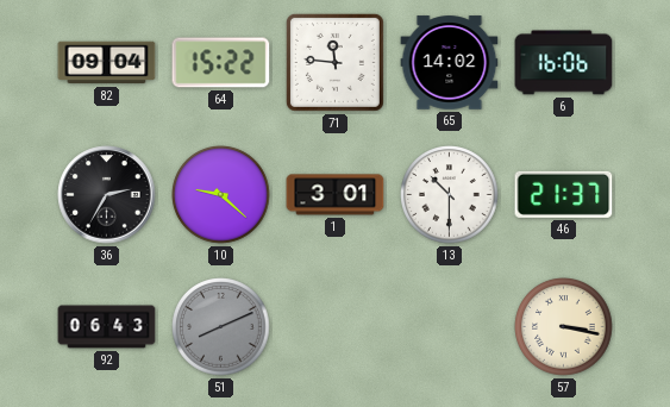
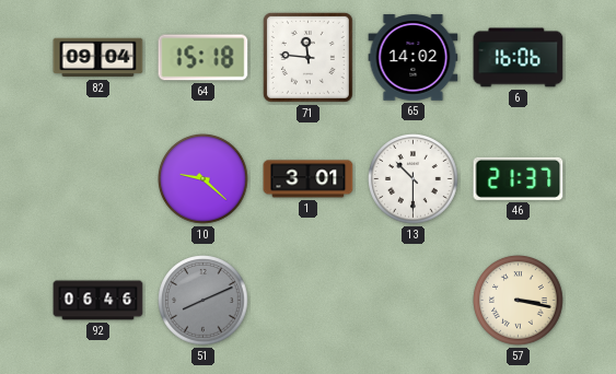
64: 15:22 -> 15:18 (204, 58)
36: 2:35 -> none (107, 195)
92: 06:43 -> 06:46 (98, 301)
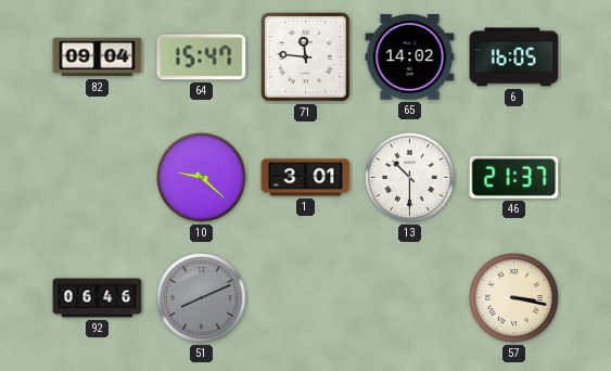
64: 15:18 -> 15:47 (202, 57)
6: 16:06 -> 16:05 (514, 57)
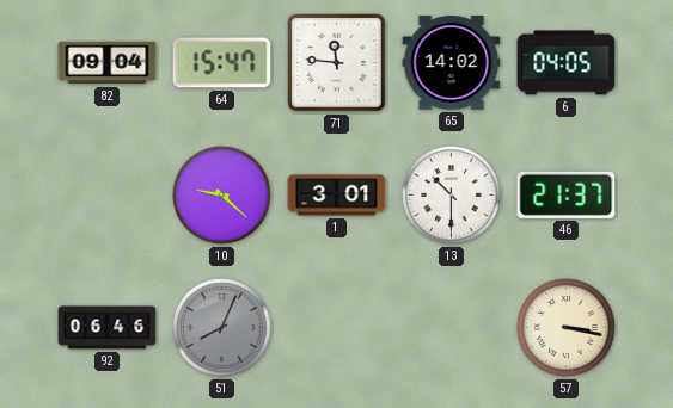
6: 16:05 -> 04:05 (567, 63)
51: 8:11 -> 8:04 (222, 328)
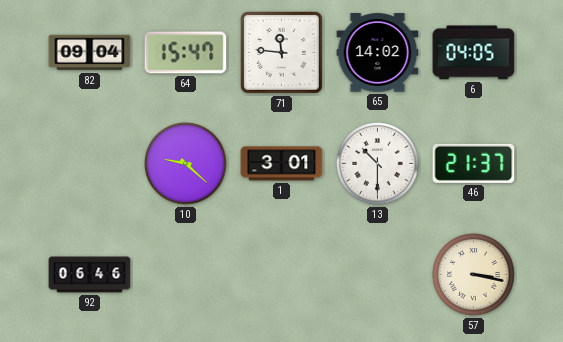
51: 8:04 -> none (222, 328)
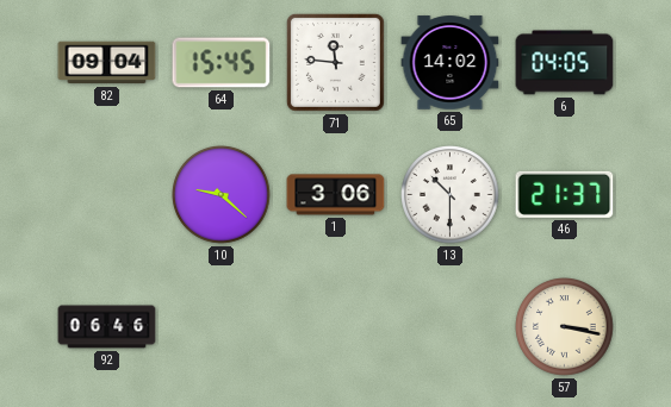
64: 15:47 -> 15:45 (222, 63)
1: 3:01 -> 3:06 (336, 195)
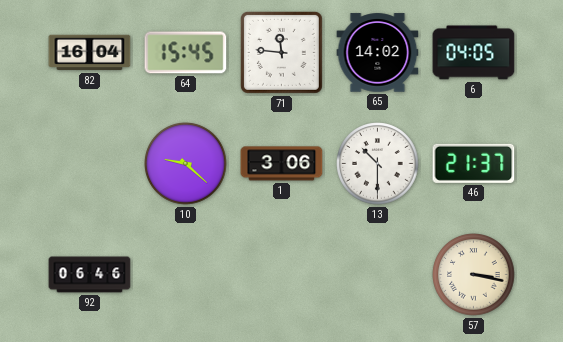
82: 09:04 -> 16:04 (90, 53)
